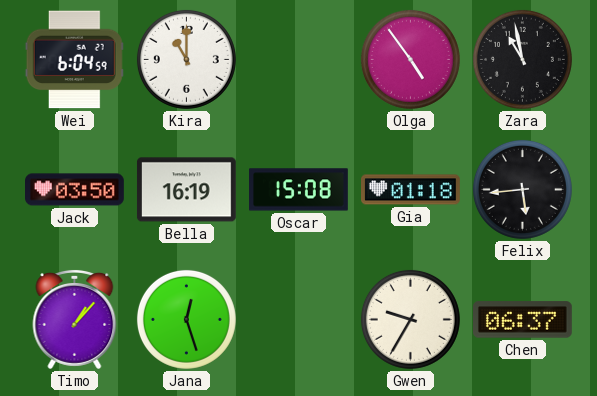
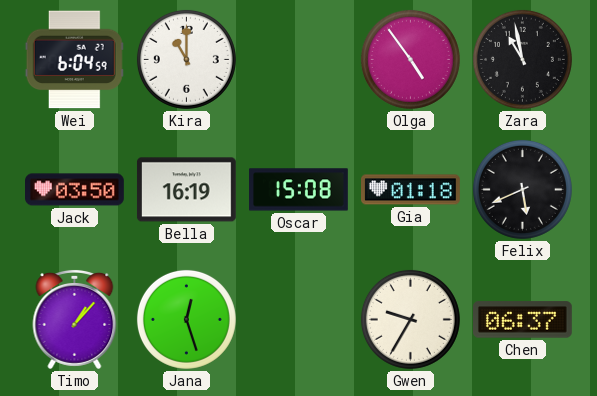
Felix: 5:44 -> 5:41 (522, 189)
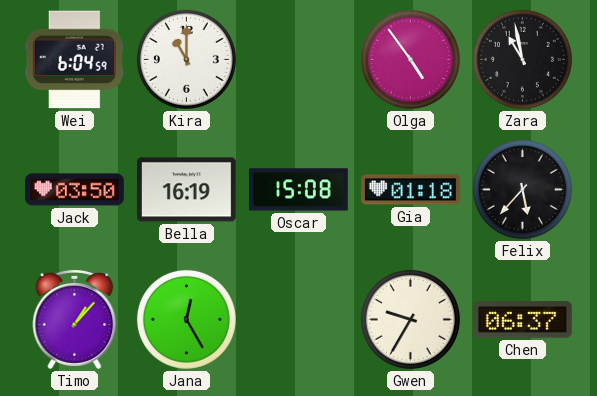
Felix: 5:41 -> 5:37 (522, 189)
Jana: 12:27 -> 12:25 (186, 319)
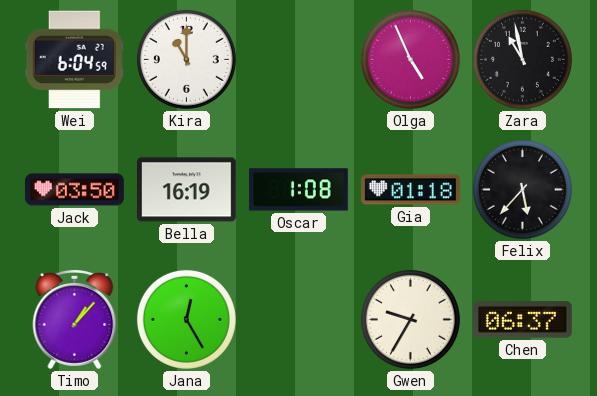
Olga: 4:54 -> 4:56 (410, 59)
Oscar: 15:08 -> 1:08 (299, 190)
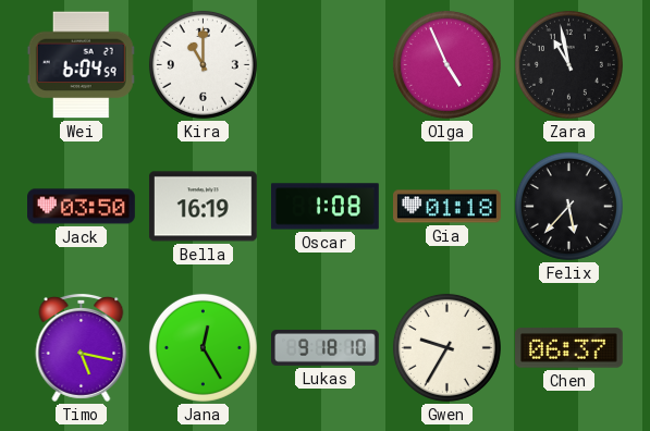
Timo: 1:07 -> 5:17 (82, 348)
Lukas: none -> 9:18 (326, 347)
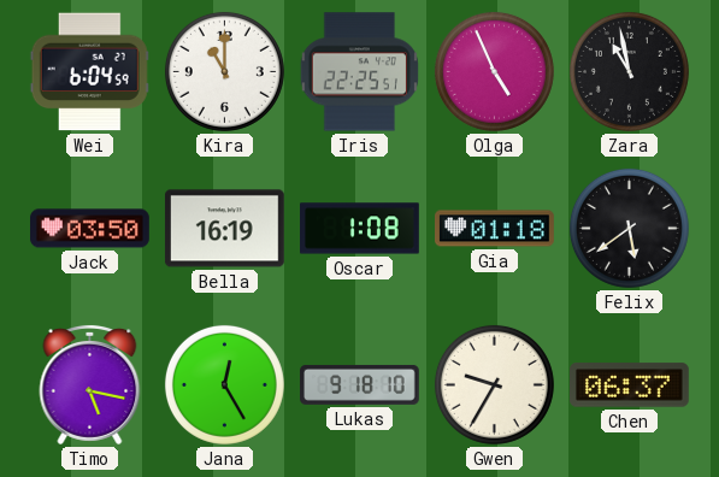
Iris: none -> 22:25 (359, 72)
Felix: 5:37 -> 5:39 (629, 228)
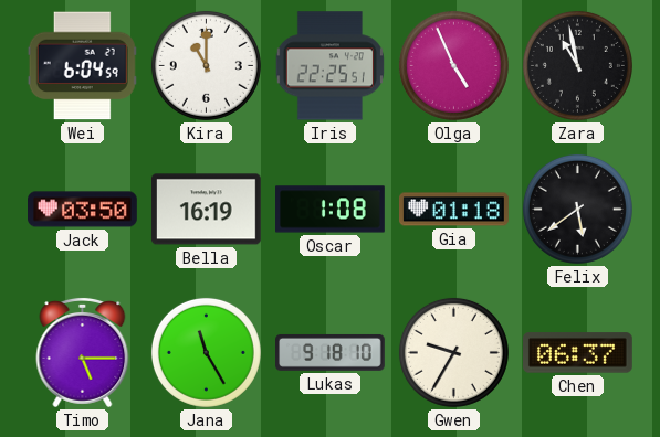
Timo: 5:17 -> 5:15 (83, 353)
Jana: 12:25 -> 11:25 (206, 352)
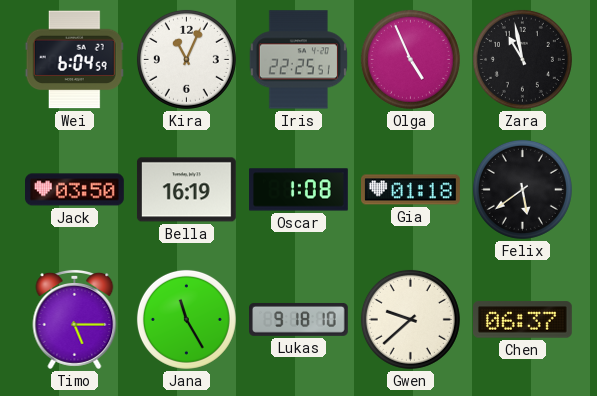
Kira: 11:00 -> 11:04 (186, 59)
Gwen: 9:35 -> 9:38 (410, 319)
